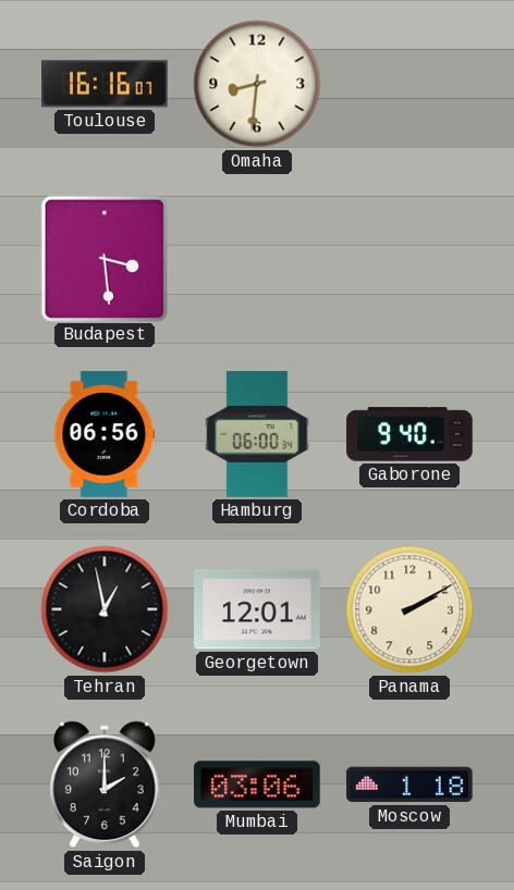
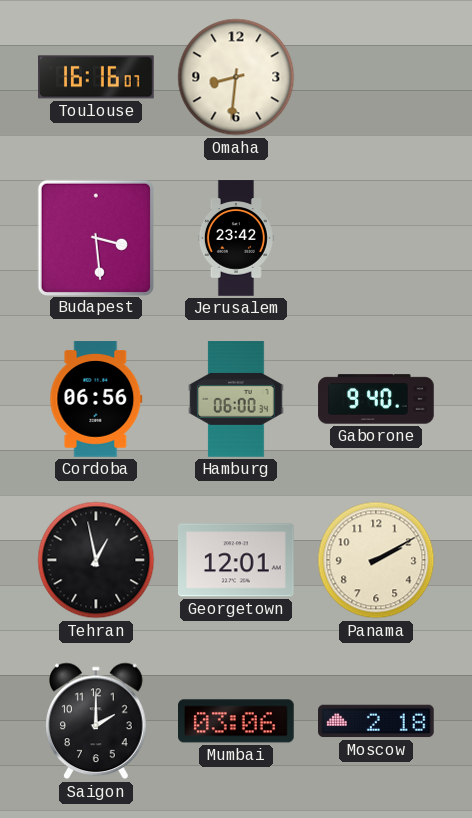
Jerusalem: none -> 23:42 (236, 238)
Moscow: 1:18 -> 2:18 (376, 721)
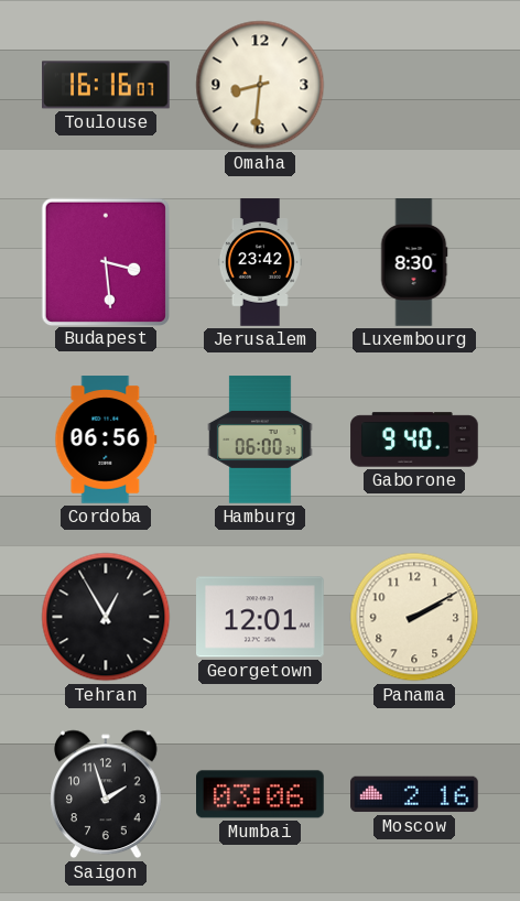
Luxembourg: none -> 8:30 (414, 262)
Tehran: 12:58 -> 12:55 (106, 617)
Saigon: 2:00 -> 1:57 (106, 794)
Moscow: 2:18 -> 2:16 (414, 794)
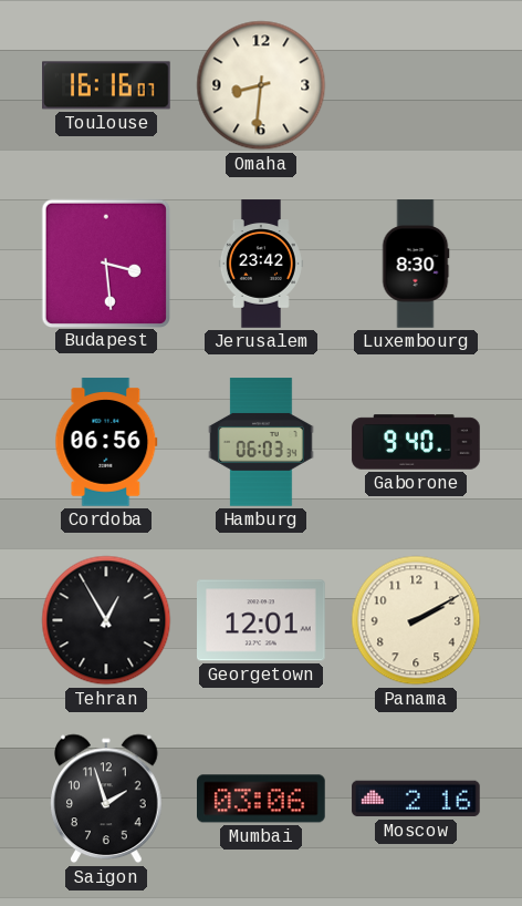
Hamburg: 06:00 -> 06:03 (261, 442)
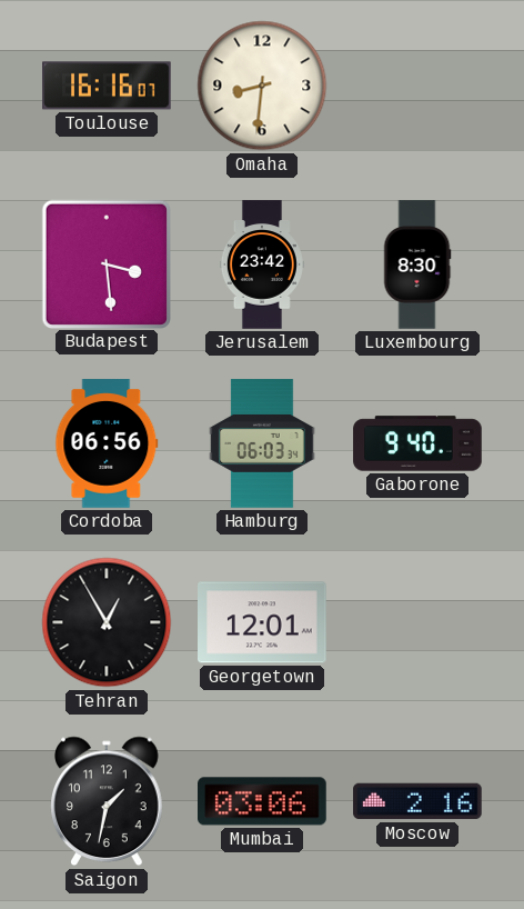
Panama: 2:10 -> none (416, 620)
Saigon: 1:57 -> 1:32 (107, 801)
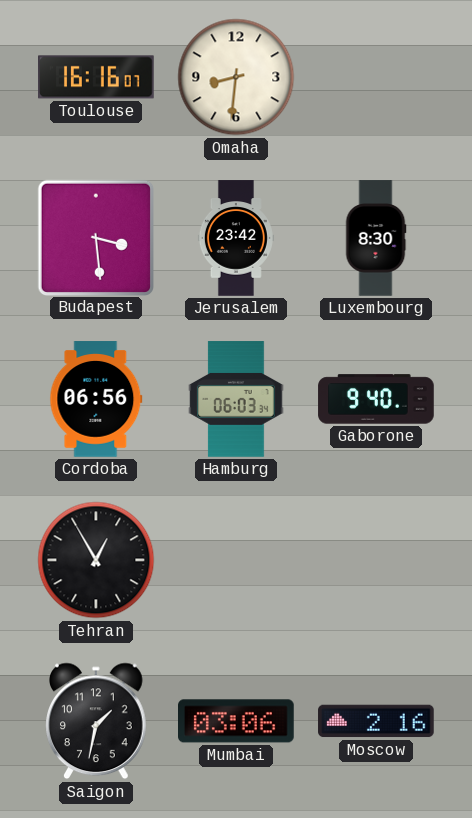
Georgetown: 12:01 -> none (263, 622)
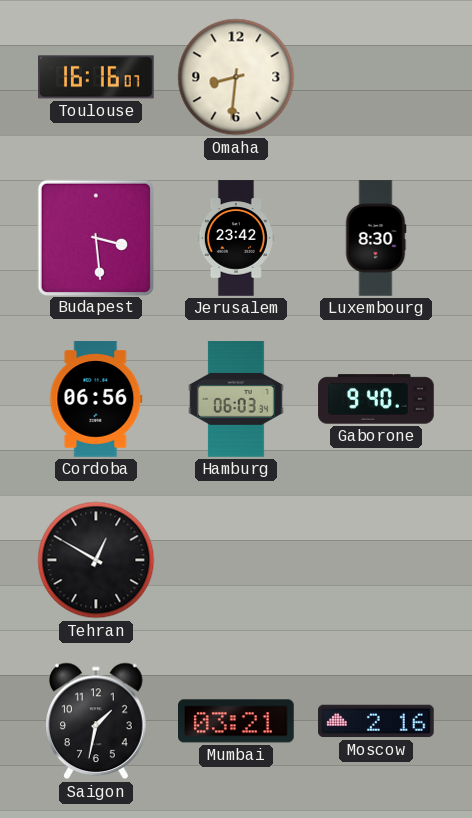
Tehran: 12:55 -> 12:50 (96, 560)
Mumbai: 03:06 -> 03:21 (237, 721)
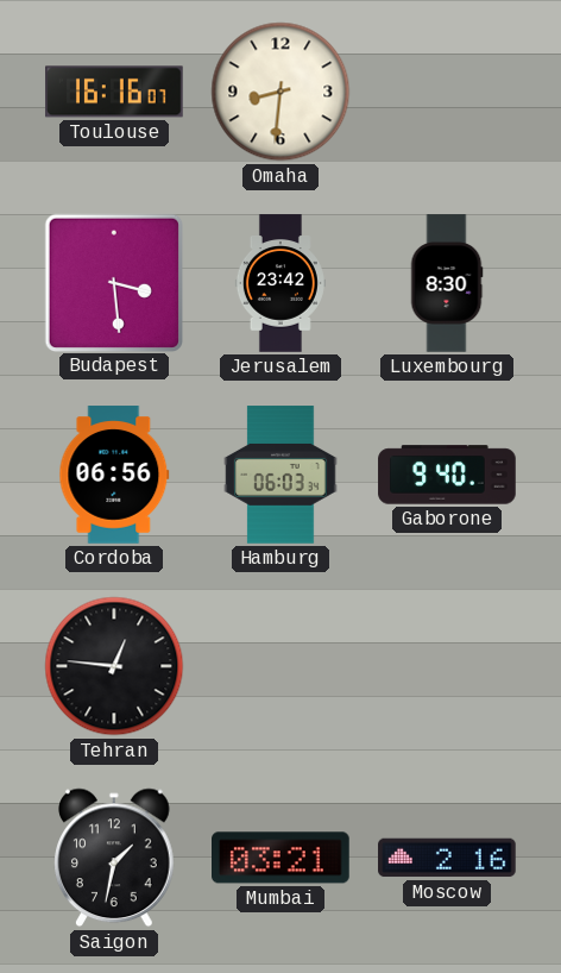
Tehran: 12:50 -> 12:46 (114, 666)
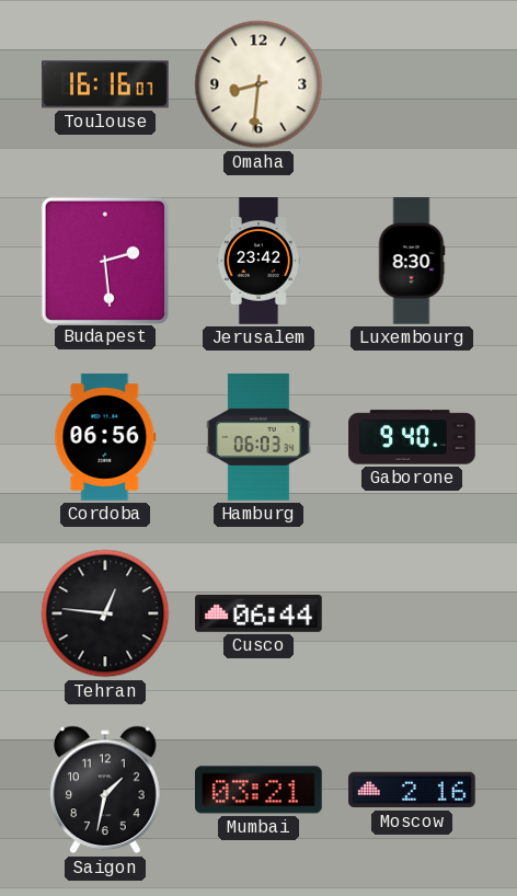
Budapest: 3:29 -> 2:29 (104, 260)
Cusco: none -> 06:44 (258, 613)
